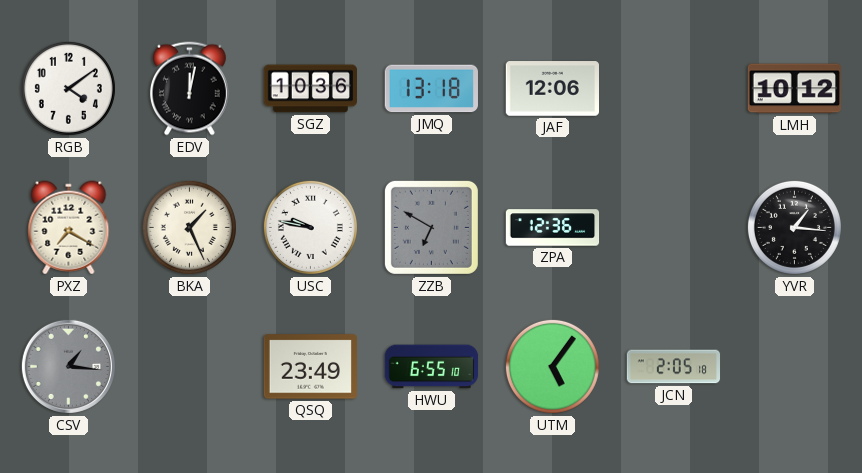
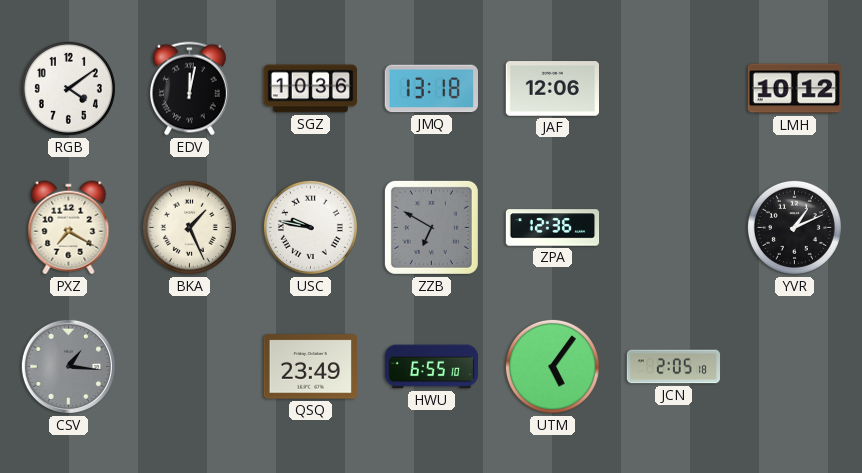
YVR: 1:16 -> 1:11 (794, 227)
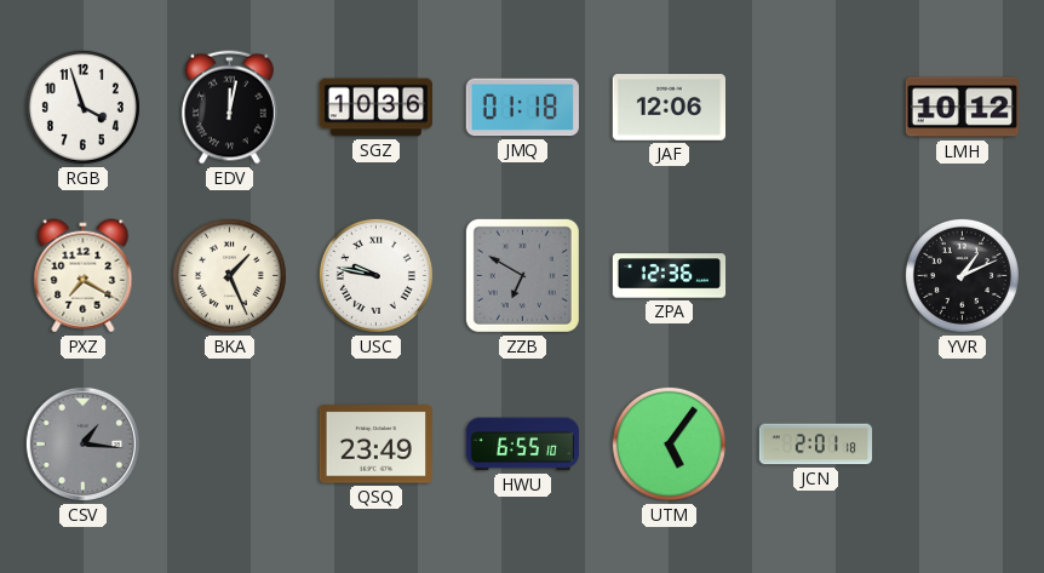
RGB: 4:09 -> 3:57 (82, 107)
JMQ: 13:18 -> 01:18 (522, 108)
JCN: 2:05 -> 2:01 (816, 445)
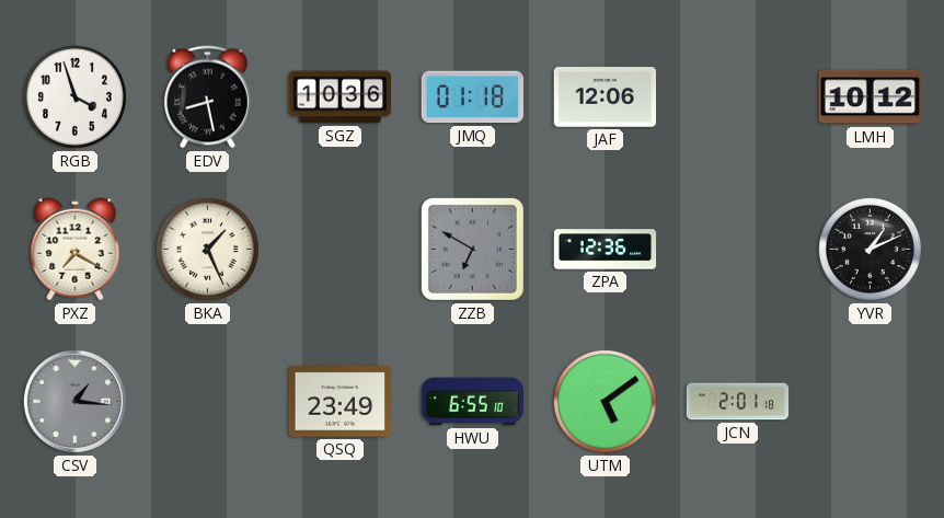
EDV: 12:02 -> 8:28 (207, 97)
USC: 9:47 -> none (375, 275)
UTM: 5:06 -> 5:09 (605, 401)
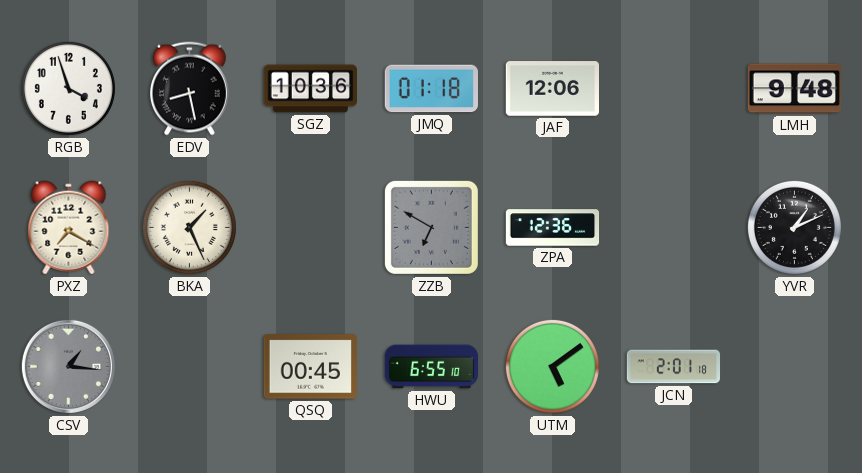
LMH: 10:12 -> 9:48 (794, 89)
QSQ: 23:49 -> 00:45 (310, 367)
